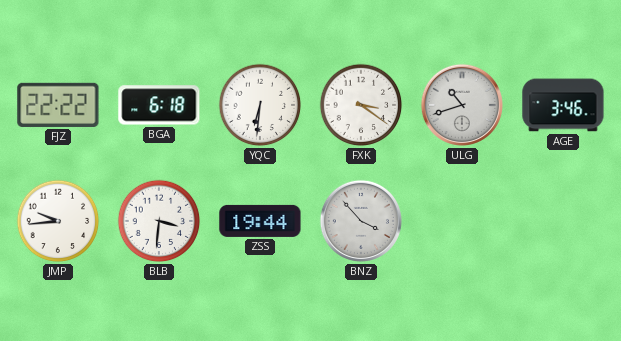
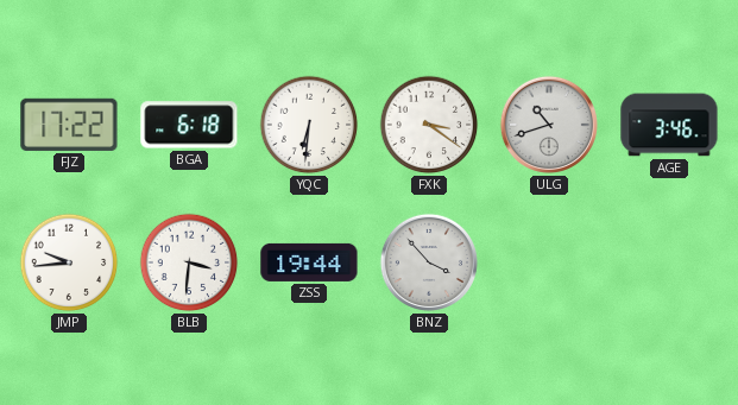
FJZ: 22:22 -> 17:22 (69, 125)
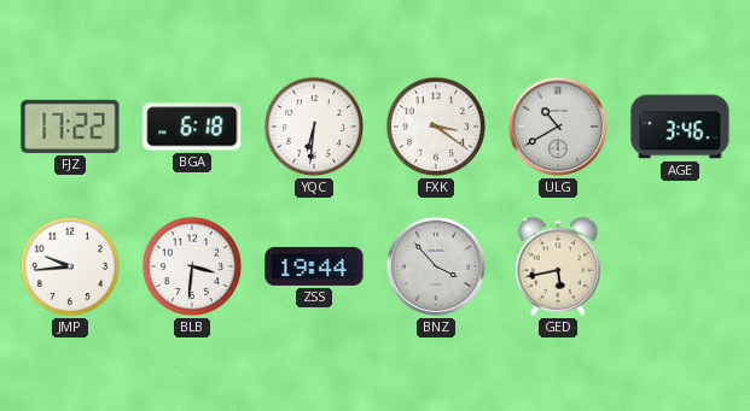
ULG: 10:42 -> 10:40 (558, 127)
GED: none -> 5:43 (558, 266)
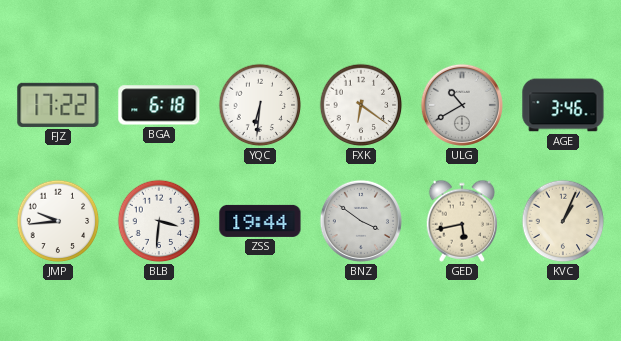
FXK: 3:21 -> 6:21 (361, 105)
BNZ: 3:53 -> 3:51 (361, 221)
KVC: none -> 1:04 (563, 221)
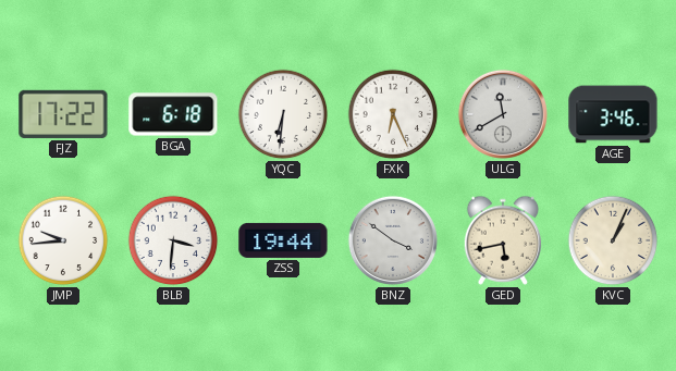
FXK: 6:21 -> 6:26 (393, 114)
ULG: 10:40 -> 11:40 (503, 114)
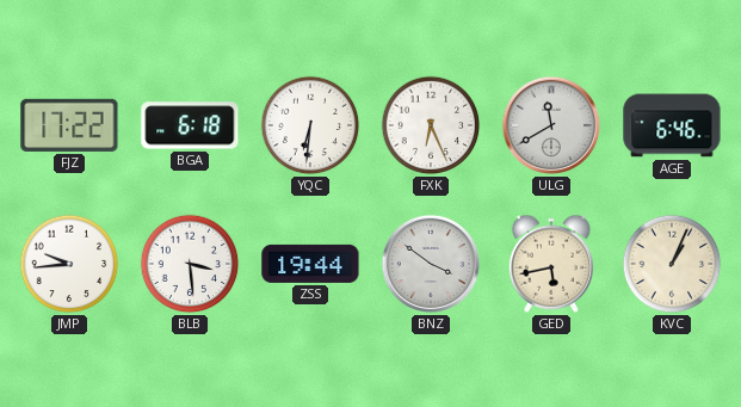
AGE: 3:46 -> 6:46 (672, 125)
BLB: 3:31 -> 3:29 (190, 264)
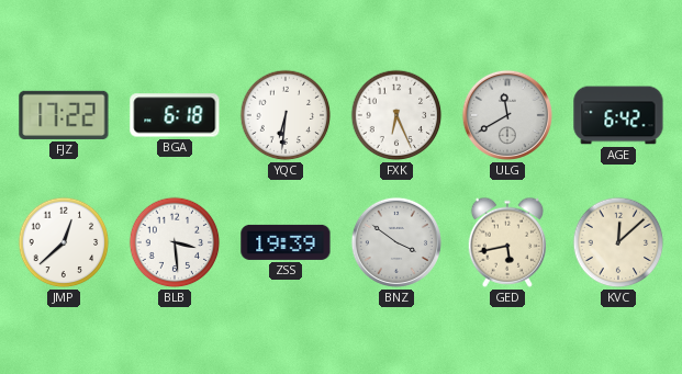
AGE: 6:46 -> 6:42 (618, 115)
JMP: 9:44 -> 12:38 (64, 242)
ZSS: 19:44 -> 19:39 (286, 242)
KVC: 1:04 -> 12:08 (618, 242)
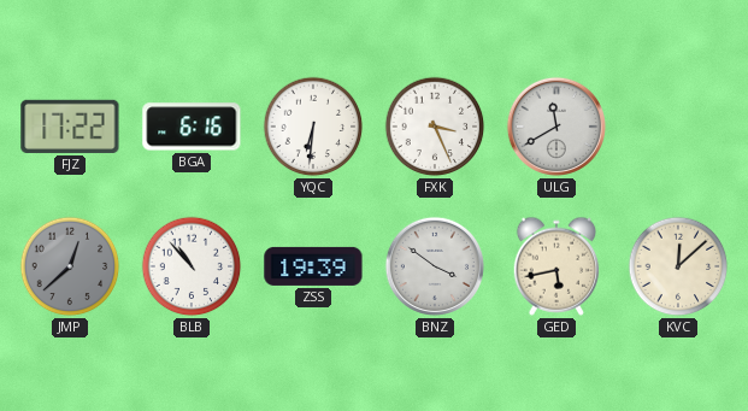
BGA: 6:18 -> 6:16 (192, 127)
FXK: 6:26 -> 3:26 (435, 127)
AGE: 6:42 -> none (618, 115)
JMP dial: white -> grey (70, 266)
BLB: 3:29 -> 10:53 (192, 266)
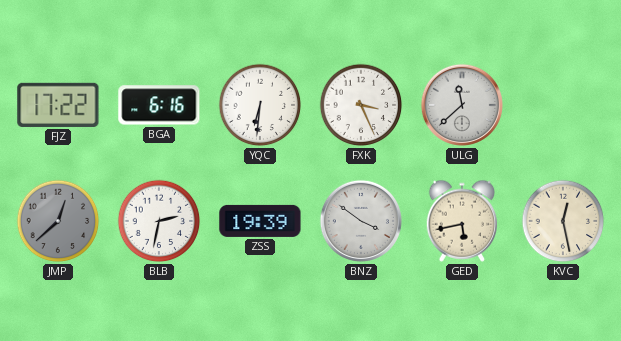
ULG: 11:40 -> 11:38 (462, 105)
BLB: 10:53 -> 2:32 (159, 221)
KVC: 12:08 -> 12:28 (563, 221)
